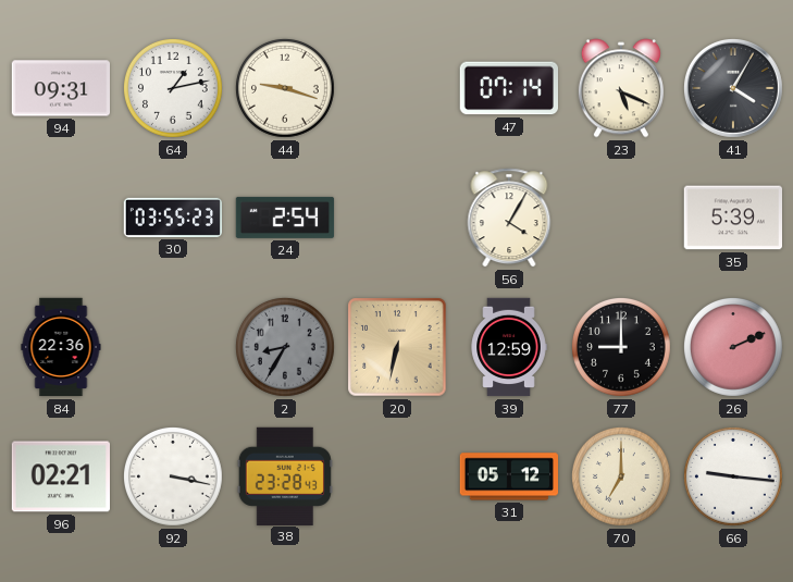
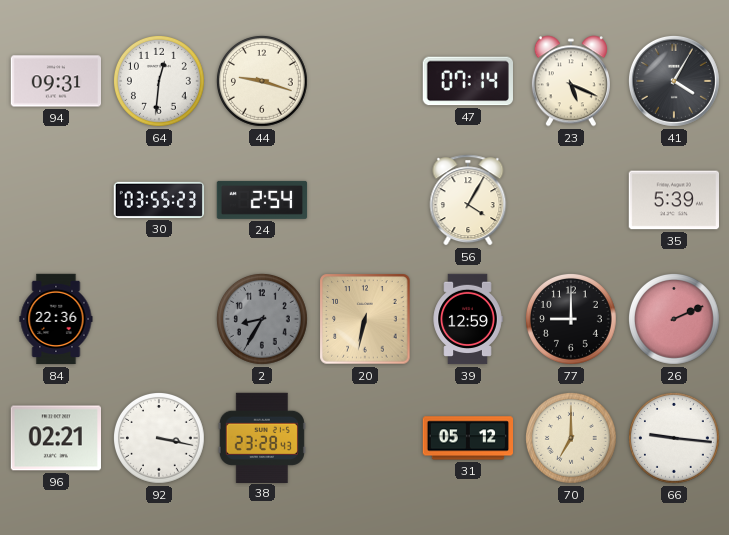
64: 1:13 -> 12:31 (159, 81)
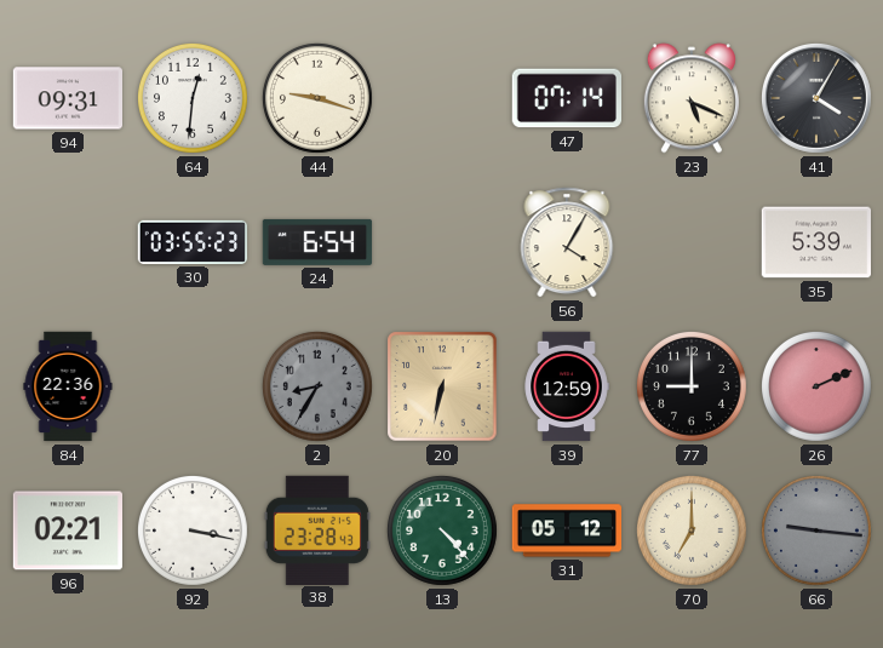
24: 2:54 -> 6:54 (317, 242)
13: none -> 4:23 (442, 531)
66 dial: white -> grey (816, 531)
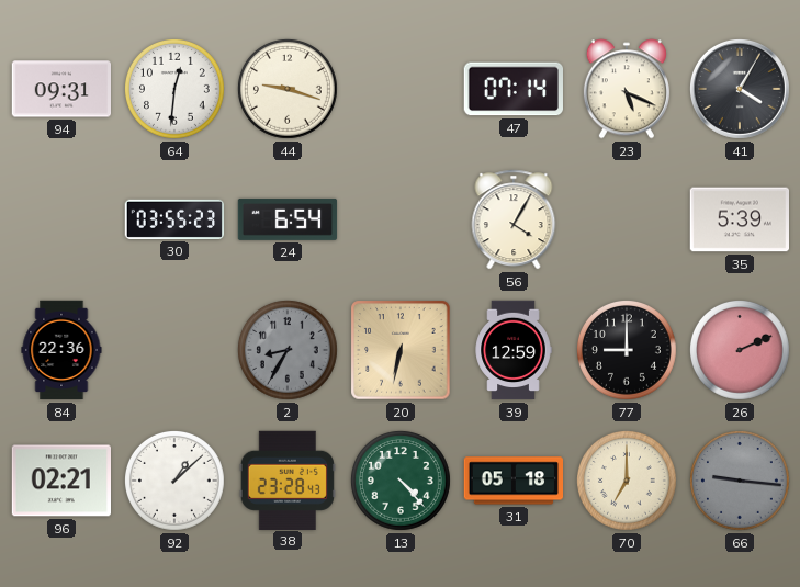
92: 3:17 -> 1:08 (174, 481)
31: 05:12 -> 05:18 (514, 481)
